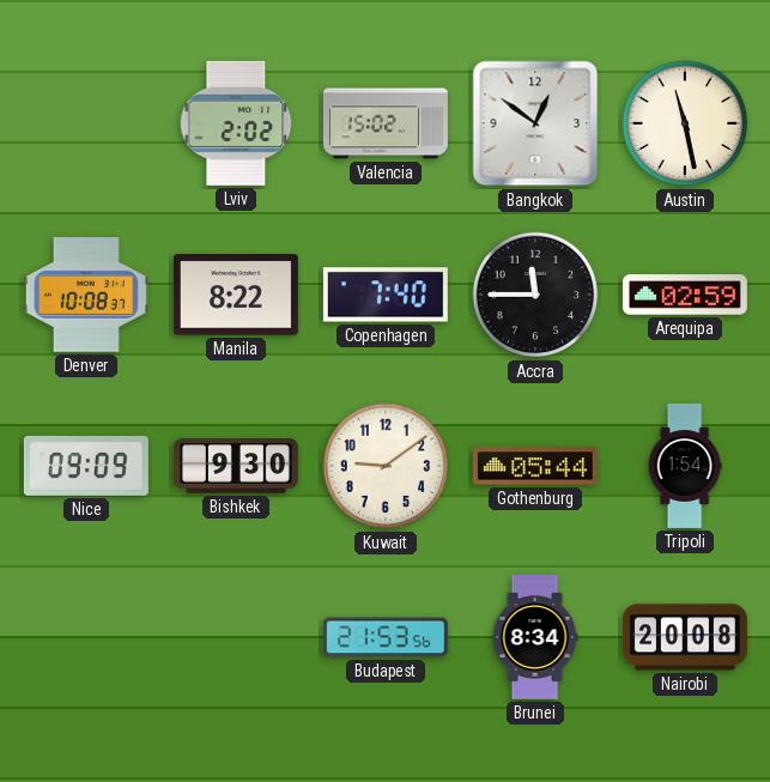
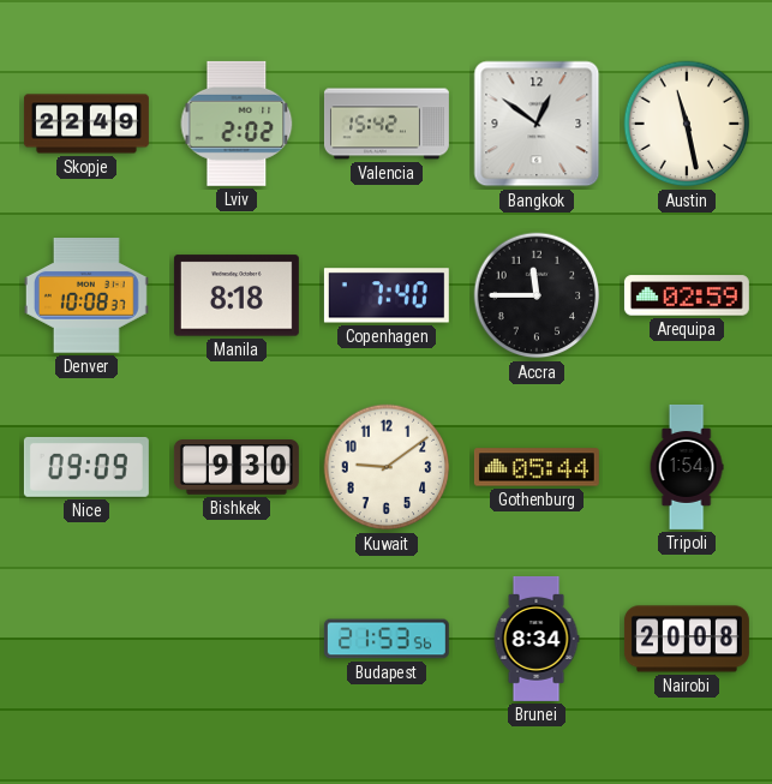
Skopje: none -> 22:49 (86, 124)
Valencia: 15:02 -> 15:42 (387, 124)
Manila: 8:22 -> 8:18 (237, 295)
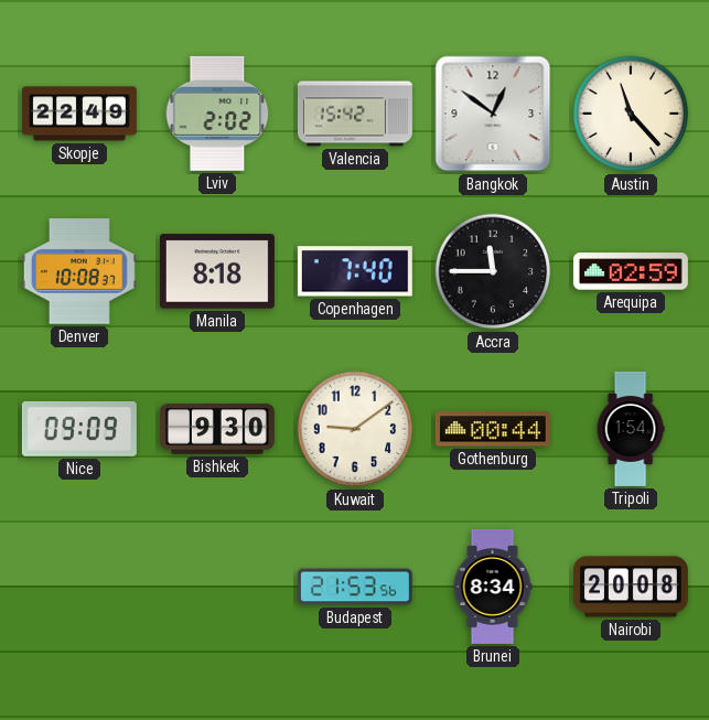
Austin: 11:28 -> 11:23 (631, 114)
Gothenburg: 05:44 -> 00:44 (493, 429)
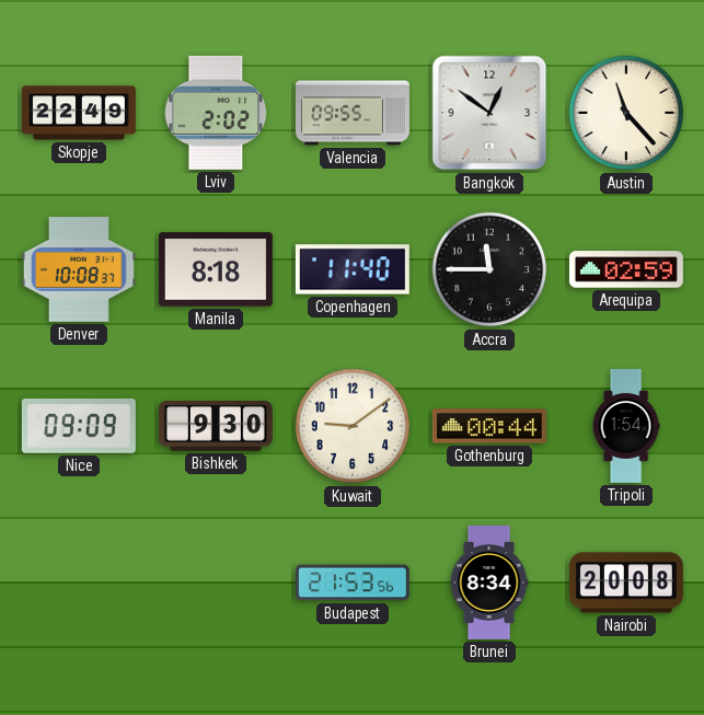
Valencia: 15:42 -> 09:55 (353, 113)
Copenhagen: 7:40 -> 11:40 (353, 269)
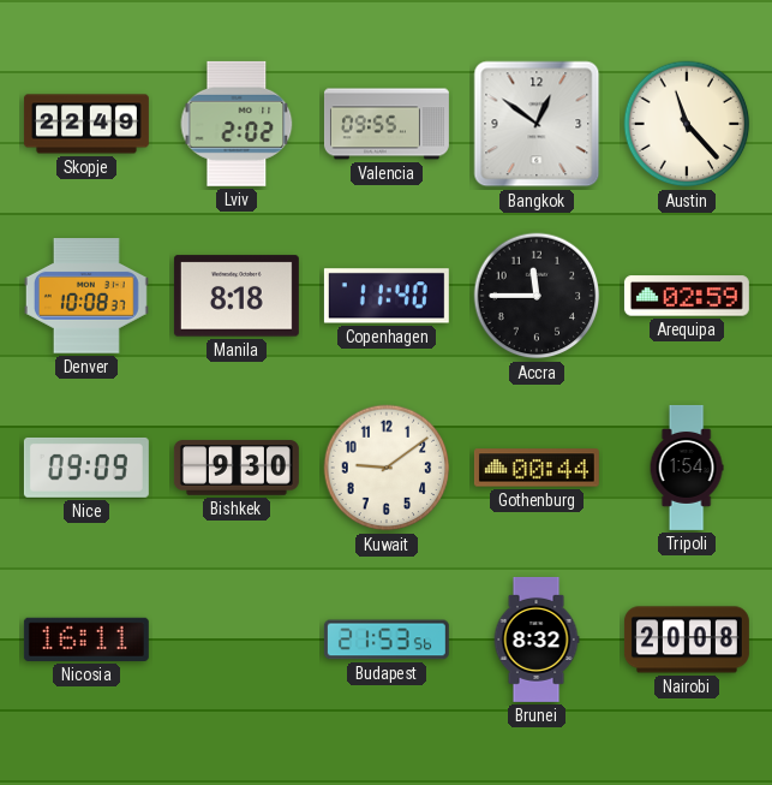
Nicosia: none -> 16:11 (86, 640)
Brunei: 8:34 -> 8:32 (537, 640)
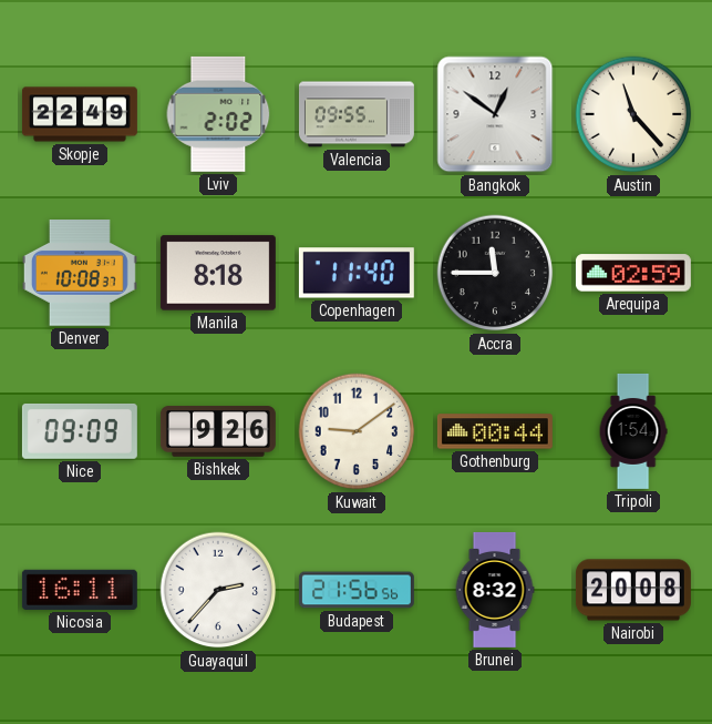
Bishkek: 9:30 -> 9:26 (218, 431)
Guayaquil: none -> 2:37 (218, 590)
Budapest: 21:53 -> 21:56 (357, 590)
